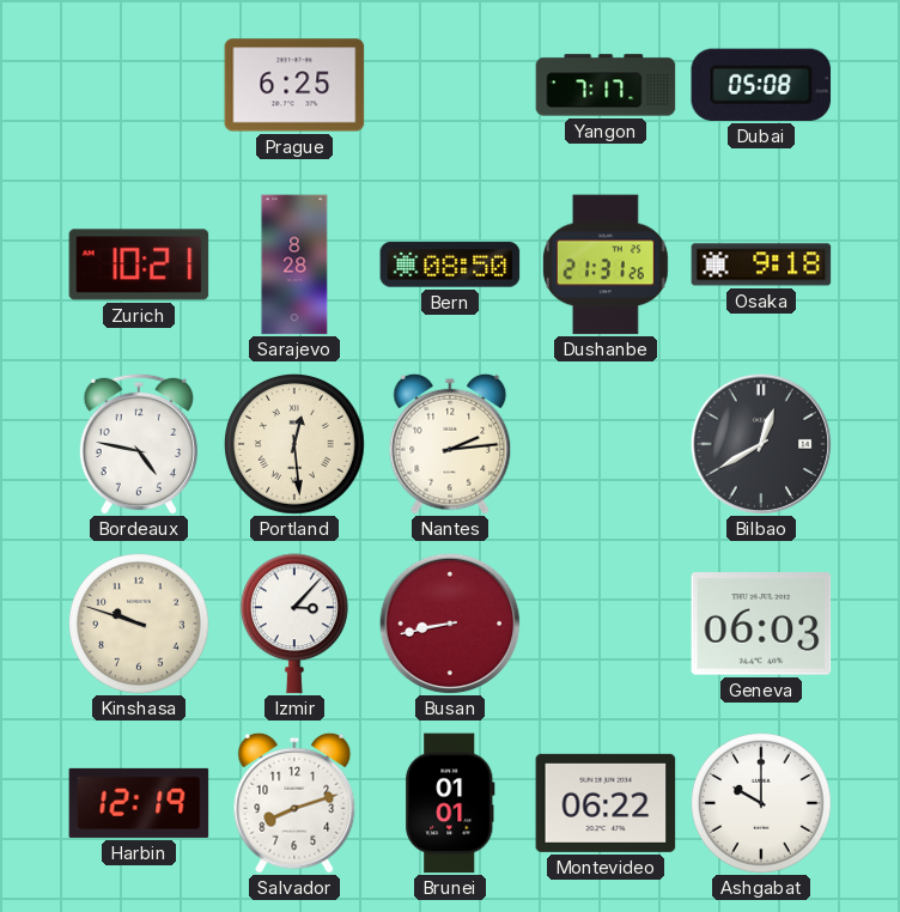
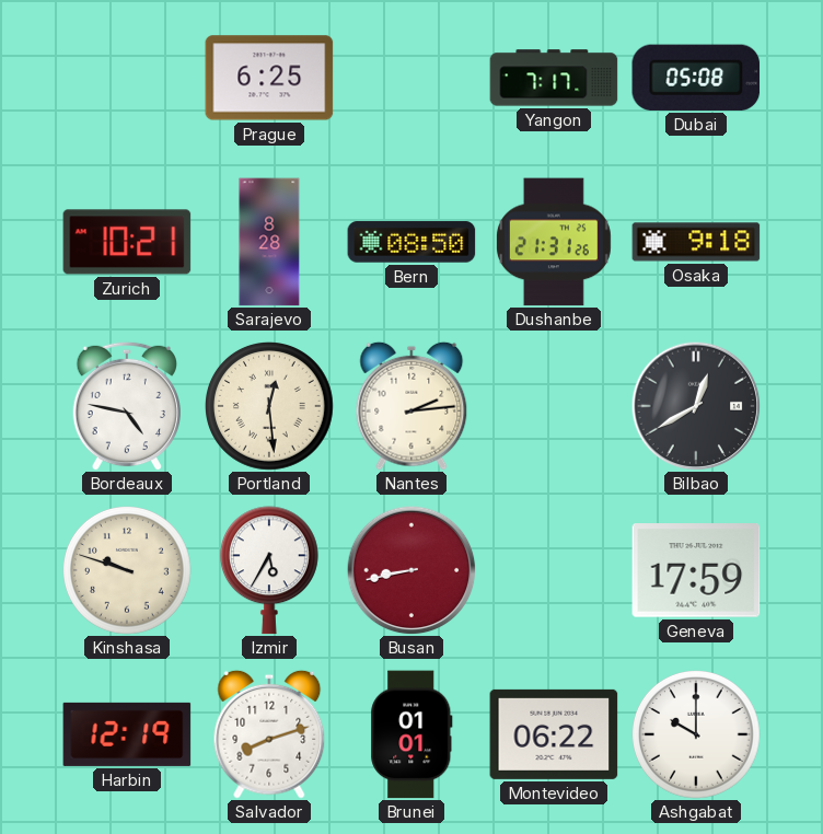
Izmir: 3:07 -> 5:35 (269, 570)
Geneva: 06:03 -> 17:59 (696, 570)
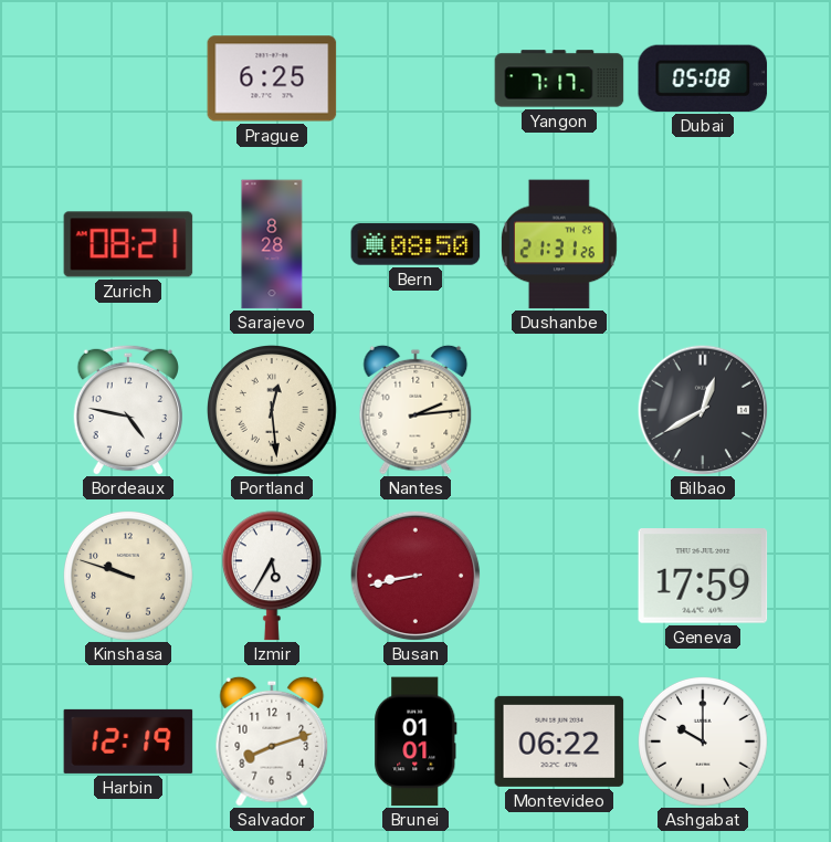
Zurich: 10:21 -> 08:21 (128, 244)
Osaka: 9:18 -> none (696, 242)
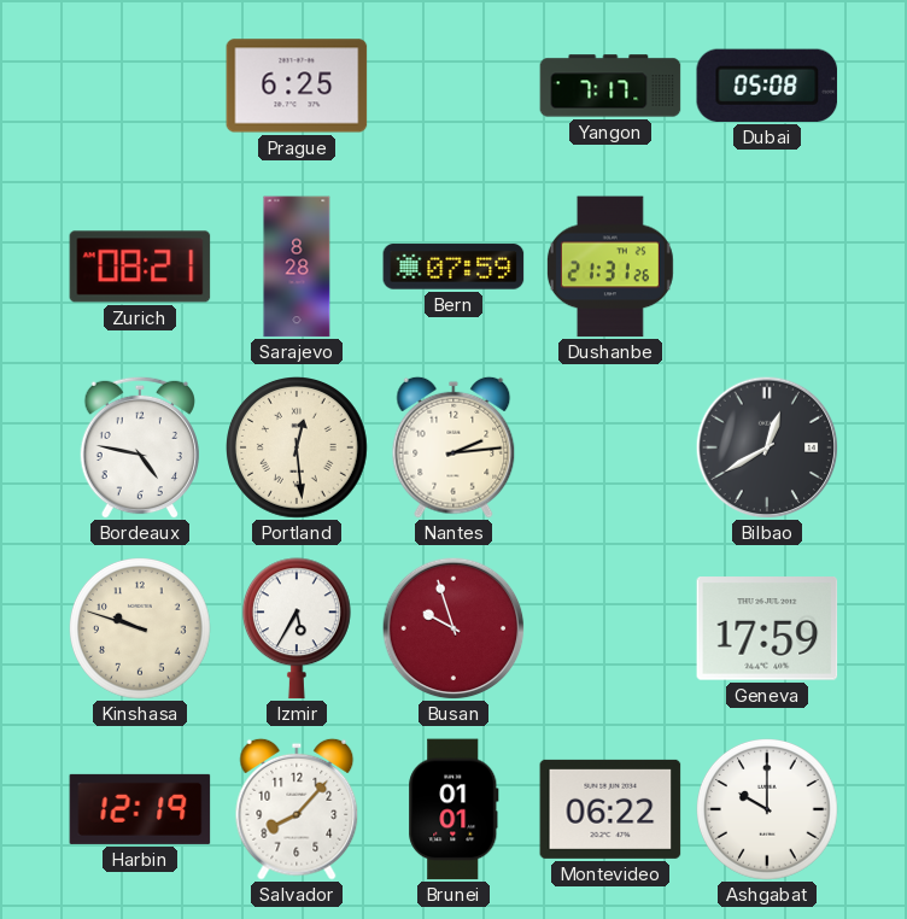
Bern: 08:50 -> 07:59 (453, 267)
Busan: 8:43 -> 9:57 (453, 628)
Salvador: 8:12 -> 8:07 (297, 809)
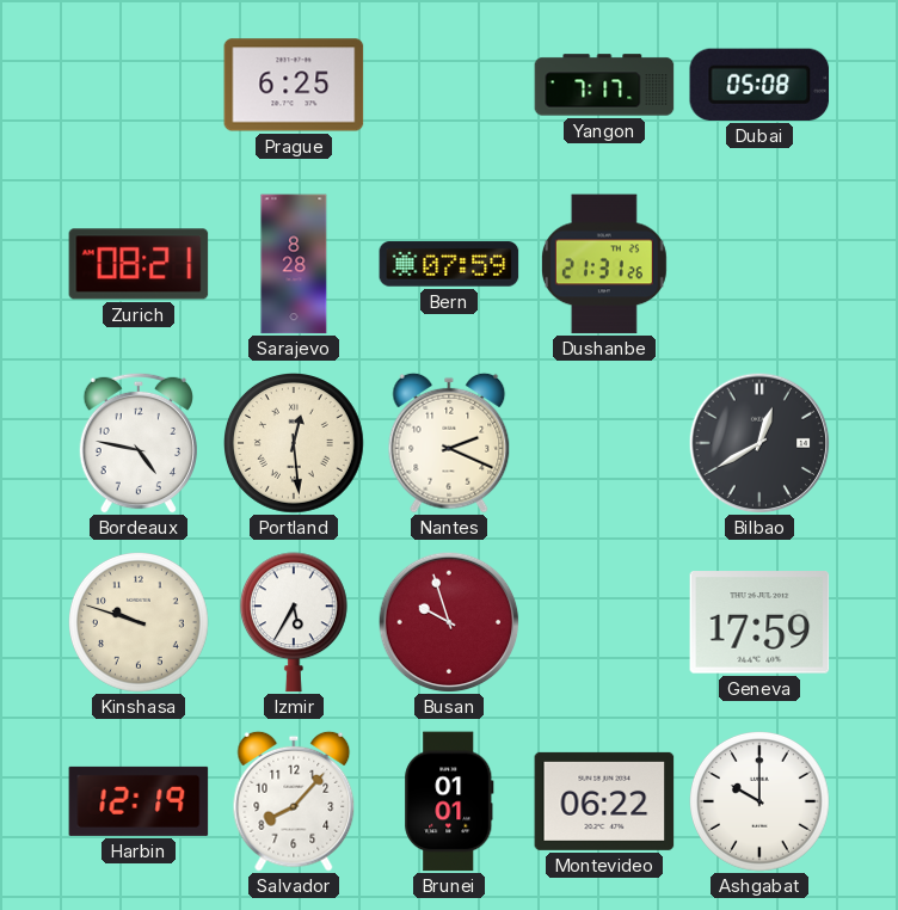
Nantes: 2:14 -> 2:19 (449, 443)
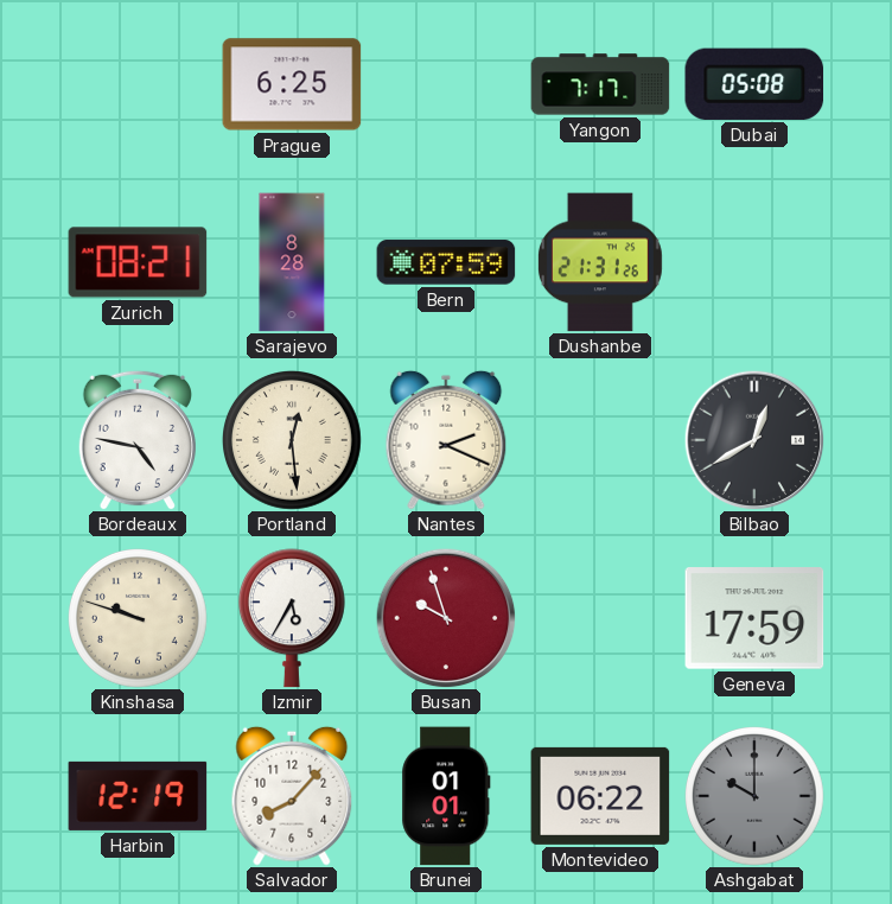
Ashgabat dial: white -> grey (756, 797)
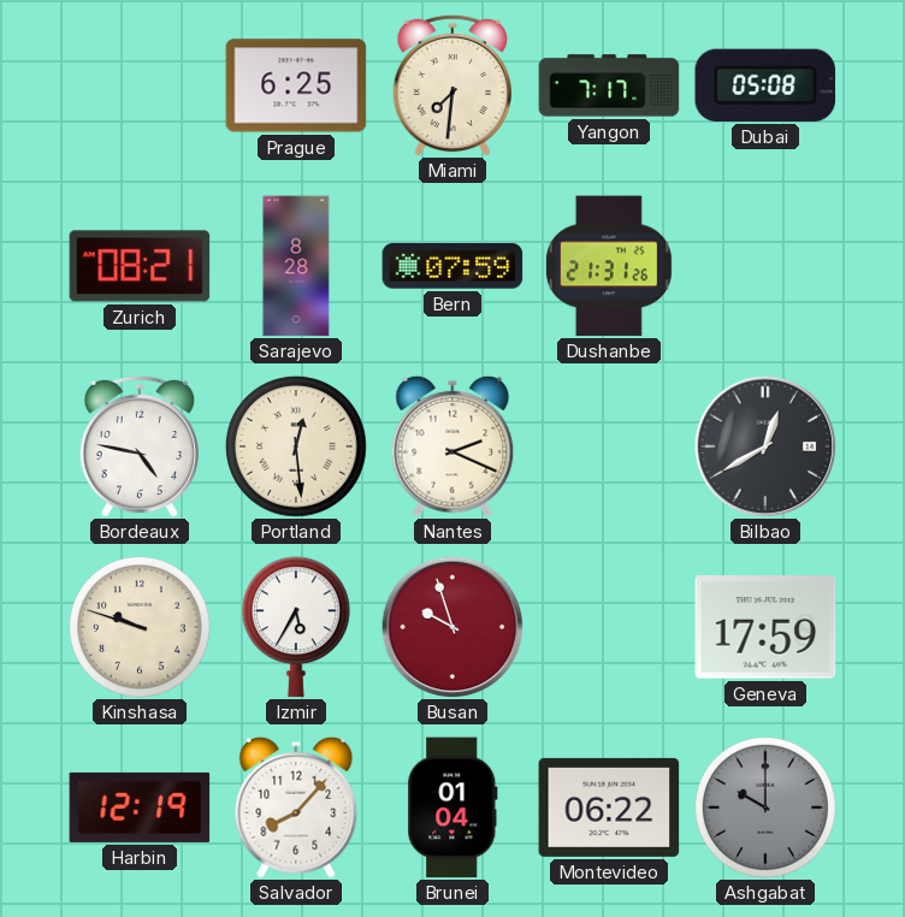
Miami: none -> 7:31 (451, 85)
Brunei: 01:01 -> 01:04 (452, 807)
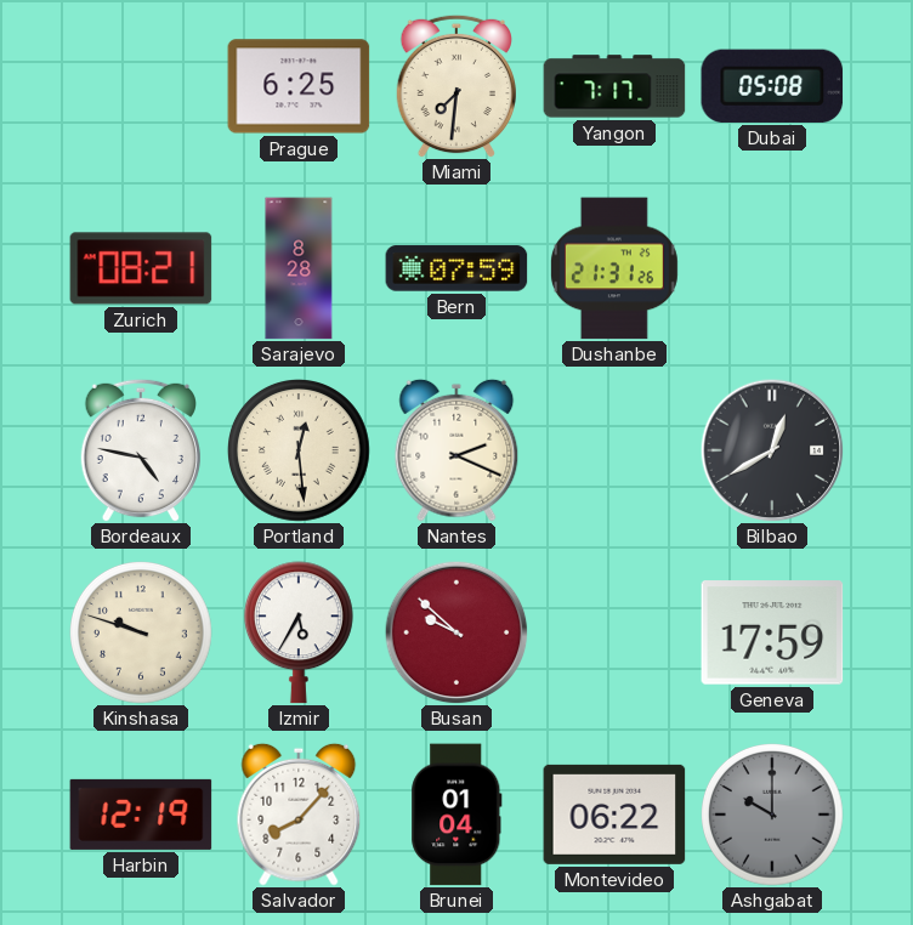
Busan: 9:57 -> 9:52 (456, 632)
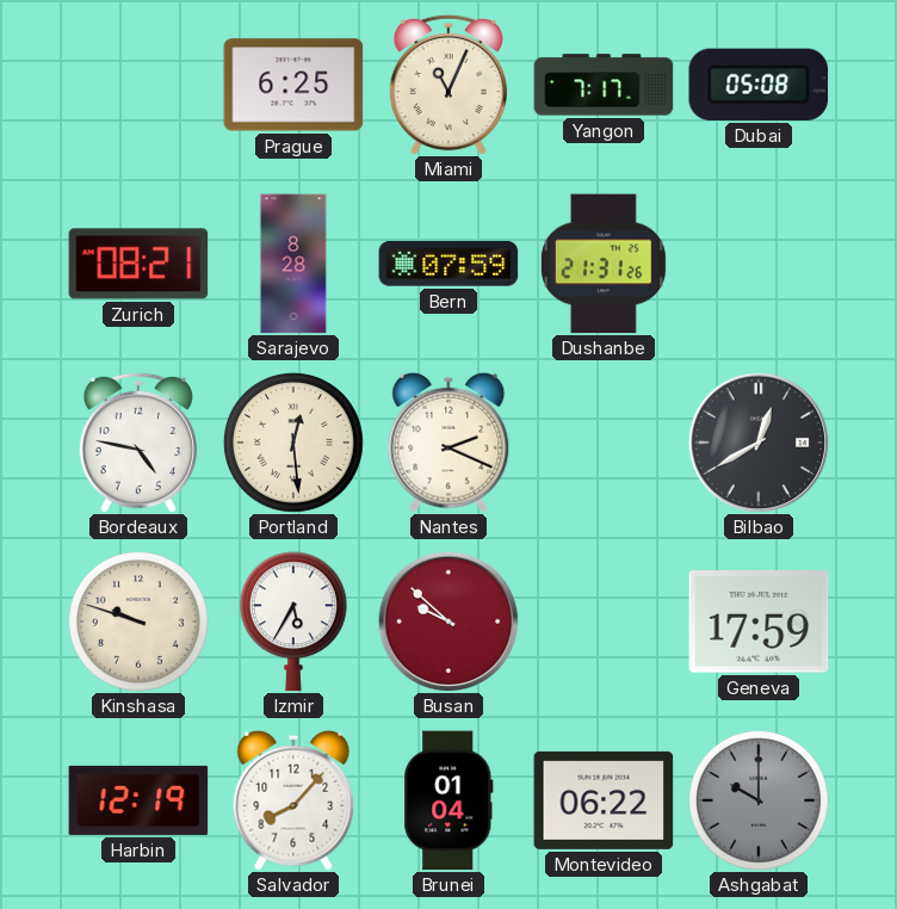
Miami: 7:31 -> 11:04 (447, 85)
